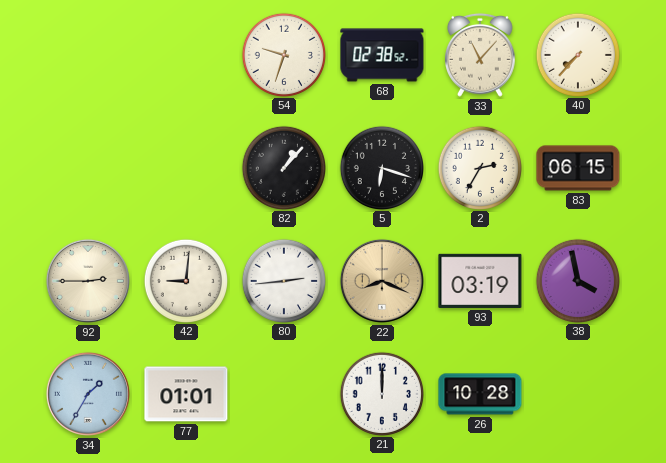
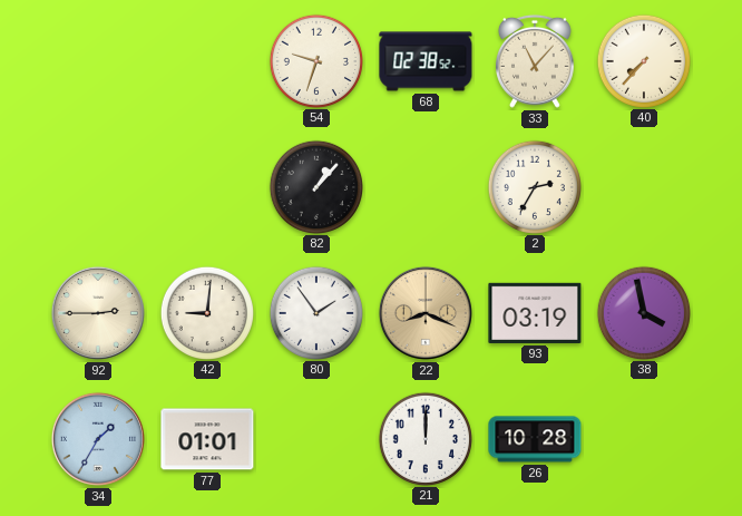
5: 6:18 -> none (381, 167)
83: 06:15 -> none (578, 168)
80: 2:44 -> 1:54 (315, 312)
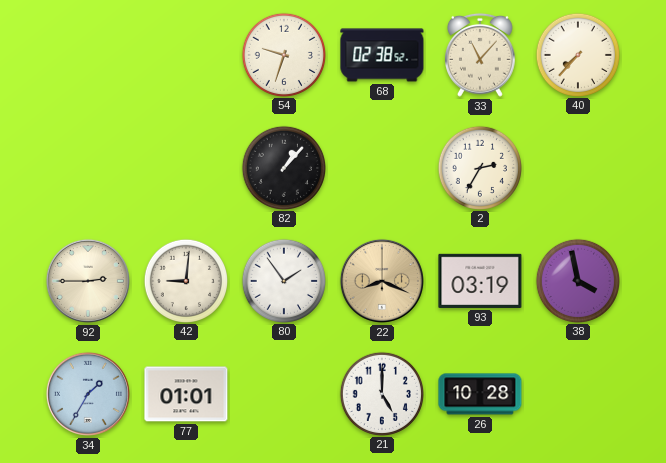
21: 12:00 -> 5:00 (381, 393)
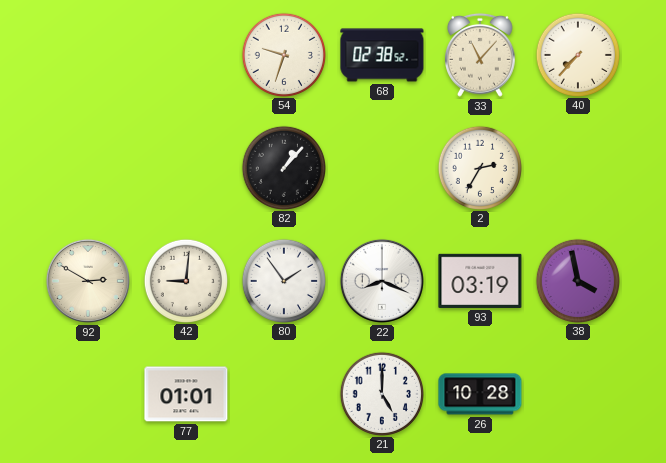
92: 2:45 -> 2:50 (88, 281)
22 dial: champagne -> white (382, 281)
34: 1:35 -> none (88, 394)
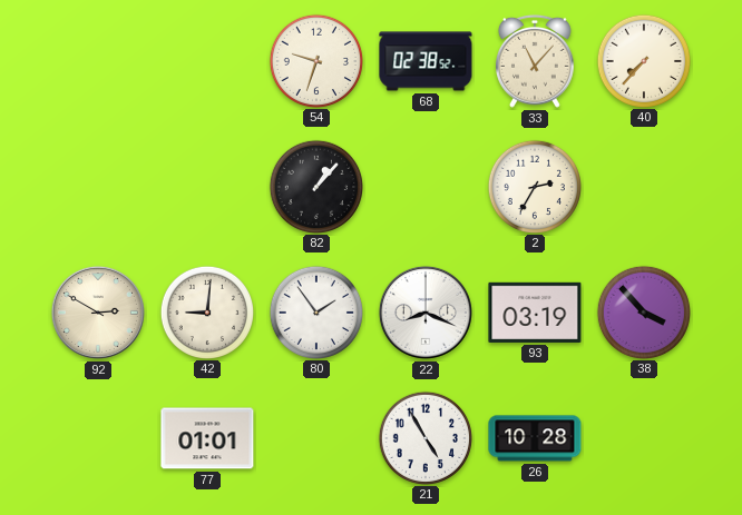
38: 3:58 -> 3:53 (643, 311)
21: 5:00 -> 4:55 (424, 437)
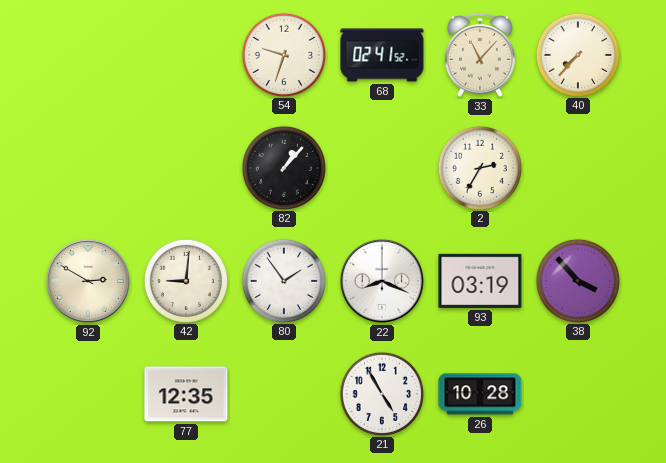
68: 02:38 -> 02:41 (382, 55)
77: 01:01 -> 12:35 (186, 394)
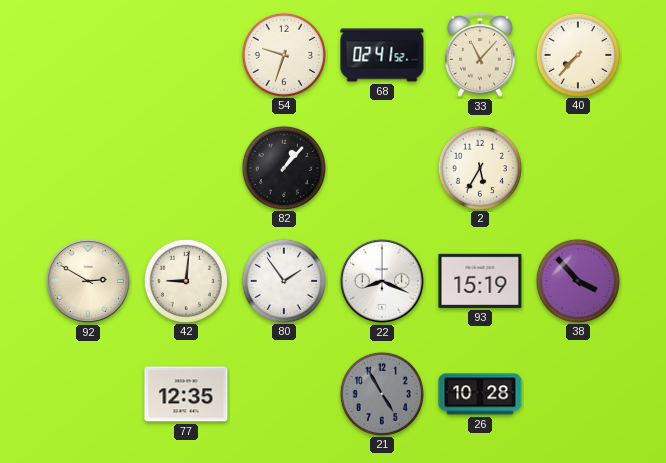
2: 2:35 -> 5:35 (479, 167)
93: 03:19 -> 15:19 (480, 281)
21 dial: white -> grey (381, 393)
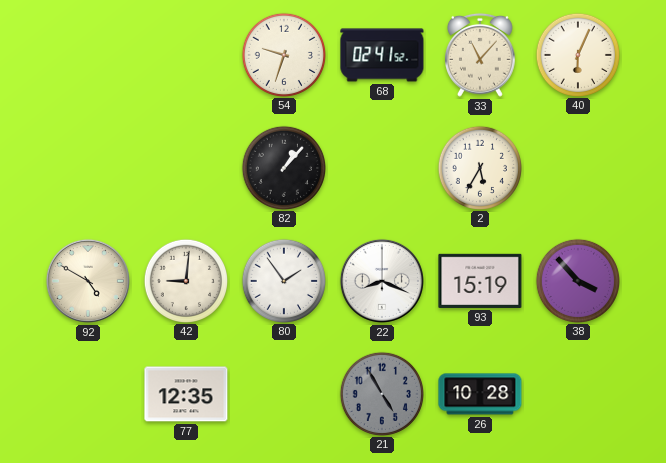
40: 7:37 -> 6:04 (577, 54)
92: 2:50 -> 4:50 (88, 281)
